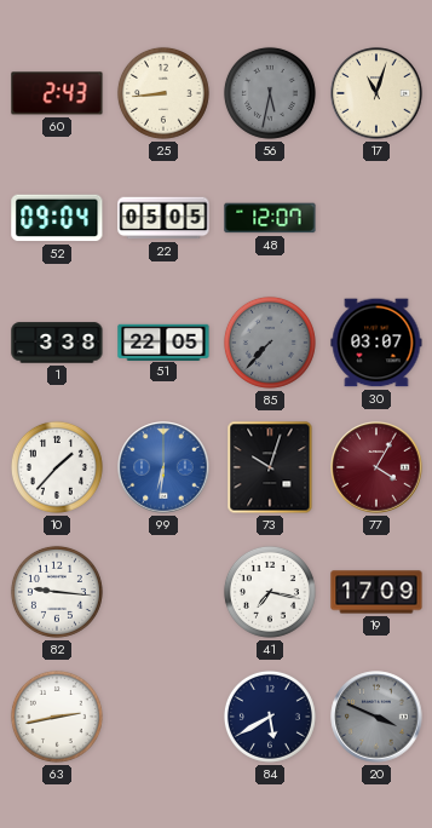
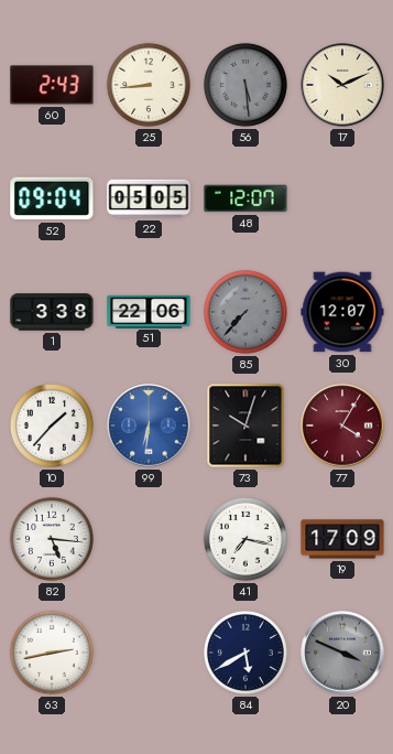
56: 5:32 -> 5:29 (245, 85)
17: 11:03 -> 10:11 (342, 85)
51: 22:05 -> 22:06 (149, 311)
30: 03:07 -> 12:07 (342, 312)
82: 9:16 -> 5:16 (52, 539)
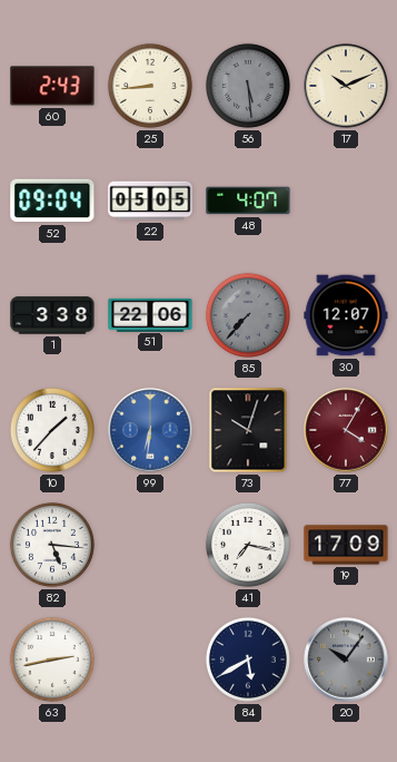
48: 12:07 -> 4:07 (248, 201)
20: 3:49 -> 10:06 (346, 660)
